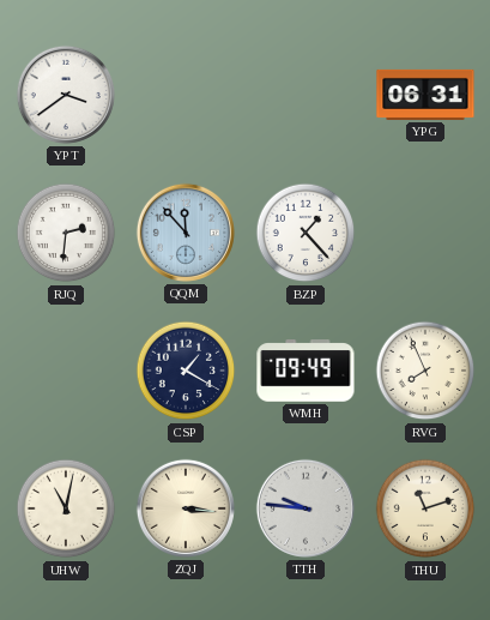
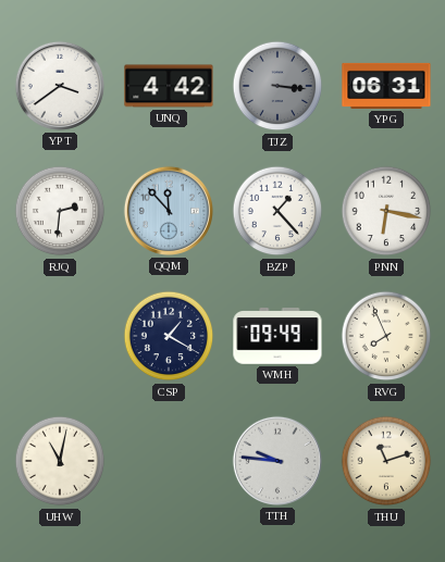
UNQ: none -> 4:42 (169, 86)
TJZ: none -> 3:16 (277, 86)
PNN: none -> 6:17 (386, 211)
ZQJ: 3:16 -> none (186, 508)
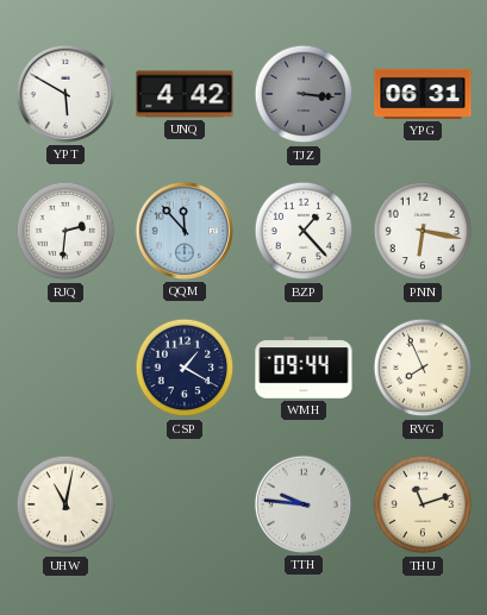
YPT: 3:39 -> 5:50 (65, 94)
WMH: 09:49 -> 09:44 (304, 368)
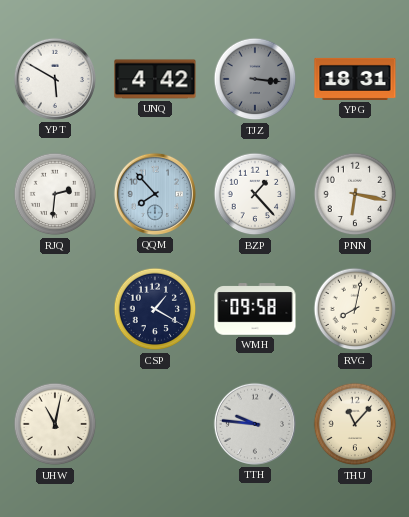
YPG: 06:31 -> 18:31 (355, 79)
QQM: 11:53 -> 7:53 (155, 194)
WMH: 09:44 -> 09:58 (255, 309)
RVG: 7:56 -> 8:02 (355, 309)
THU: 11:12 -> 11:07 (355, 424)
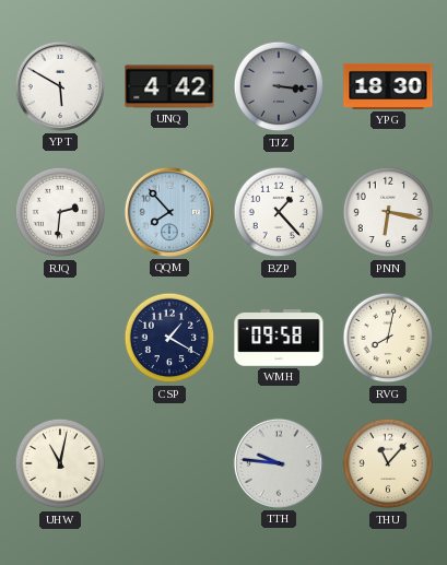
YPG: 18:31 -> 18:30 (388, 86)
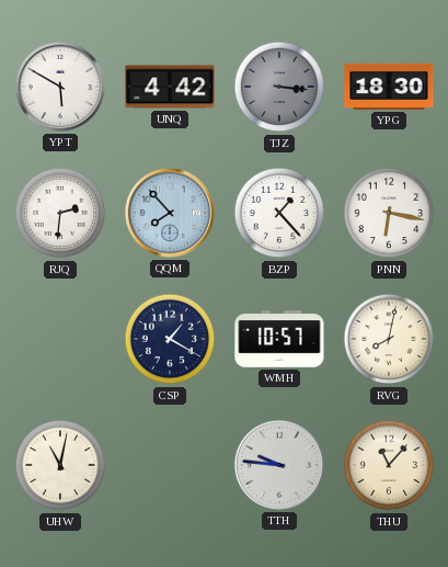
WMH: 09:58 -> 10:57 (279, 339)
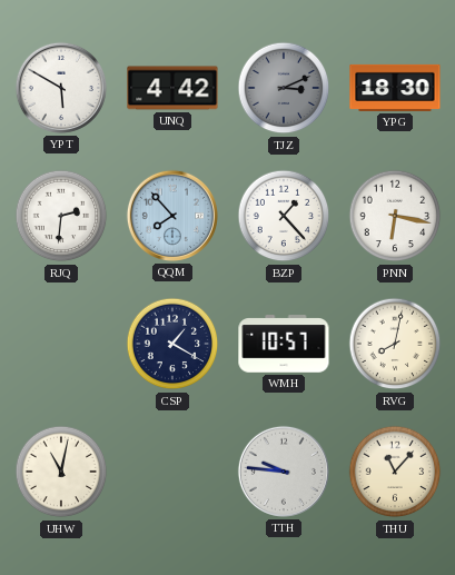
TJZ: 3:16 -> 3:11 (284, 88)
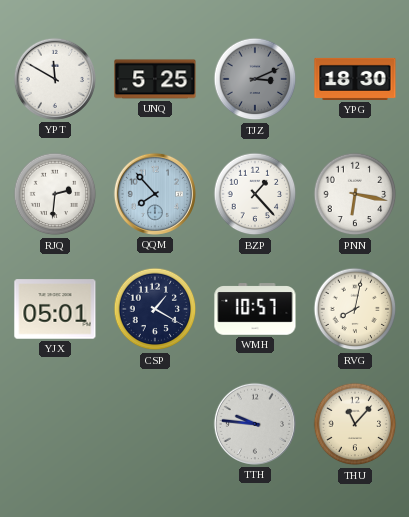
YPT: 5:50 -> 11:50 (55, 79)
UNQ: 4:42 -> 5:25 (155, 79)
YJX: none -> 05:01 (55, 309)
UHW: 11:02 -> none (61, 472)
